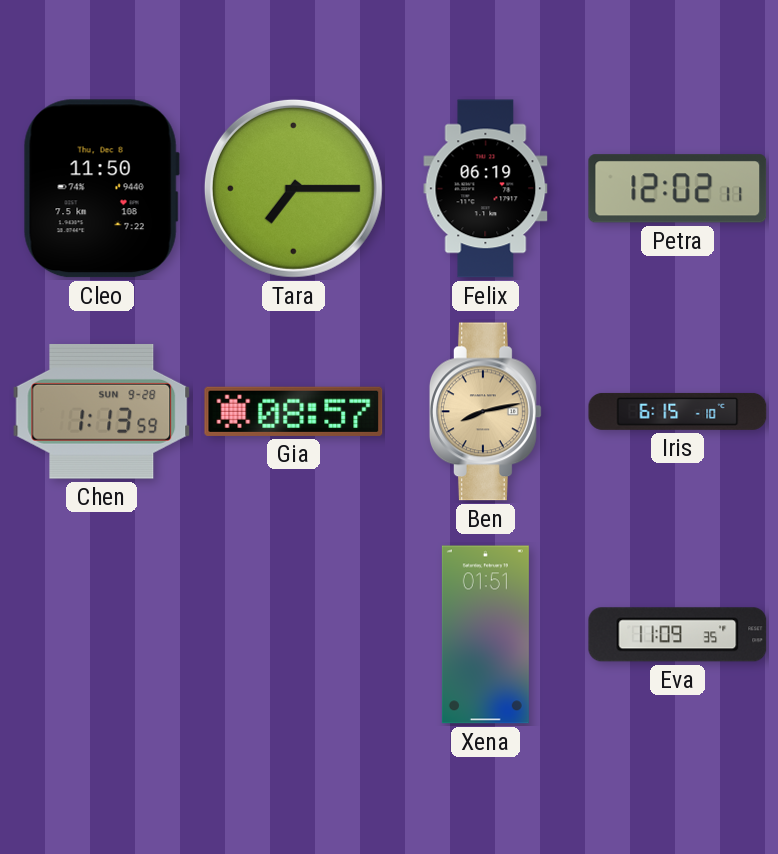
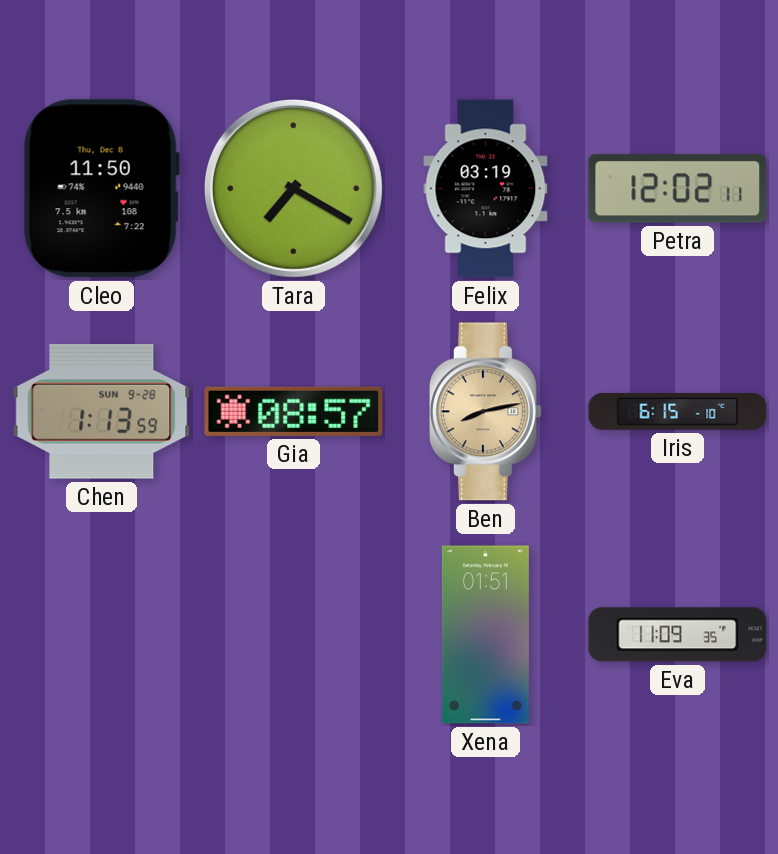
Tara: 7:15 -> 7:20 (293, 188)
Felix: 06:19 -> 03:19 (486, 189)
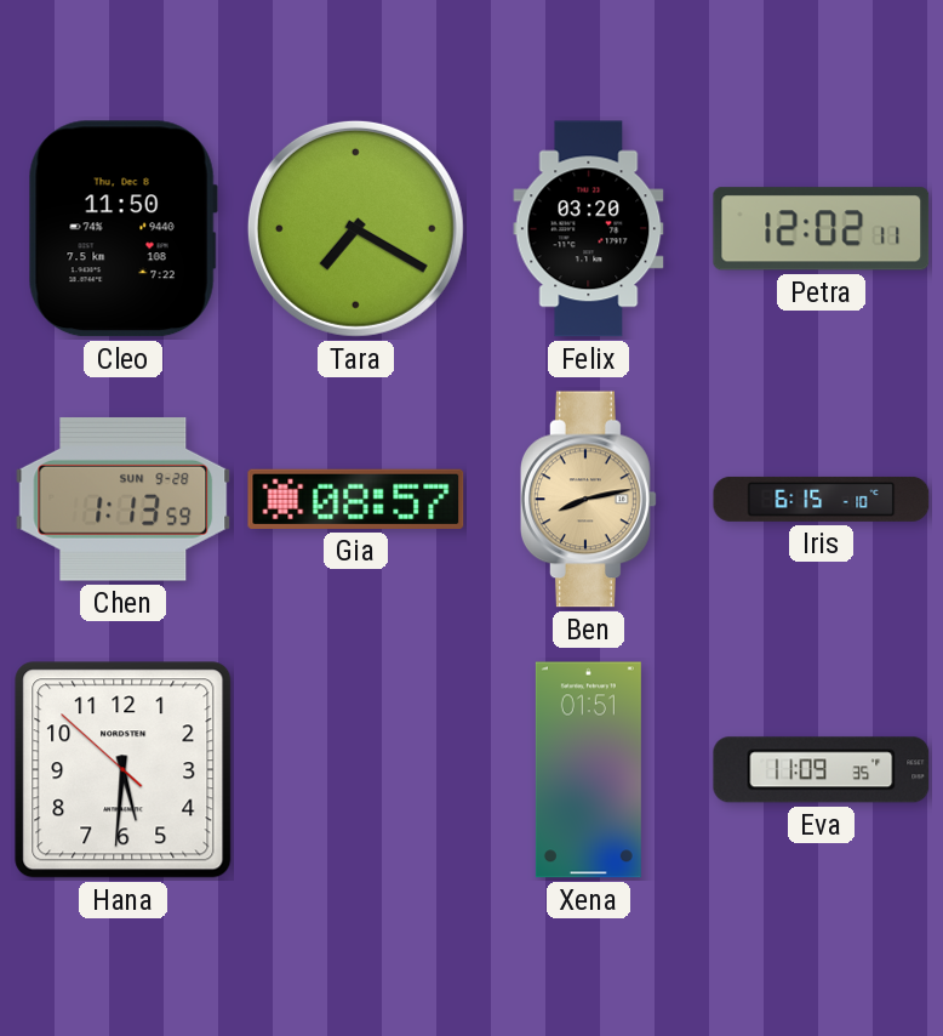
Felix: 03:19 -> 03:20 (589, 229)
Hana: none -> 5:30 (124, 770)
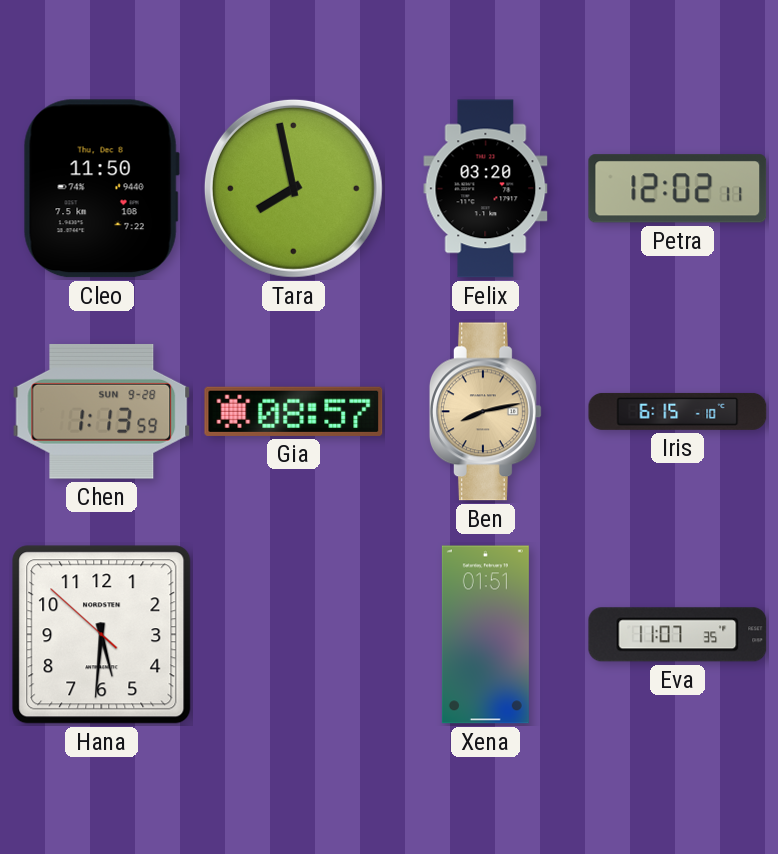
Tara: 7:20 -> 7:58 (293, 188)
Eva: 11:09 -> 11:07 (678, 635)
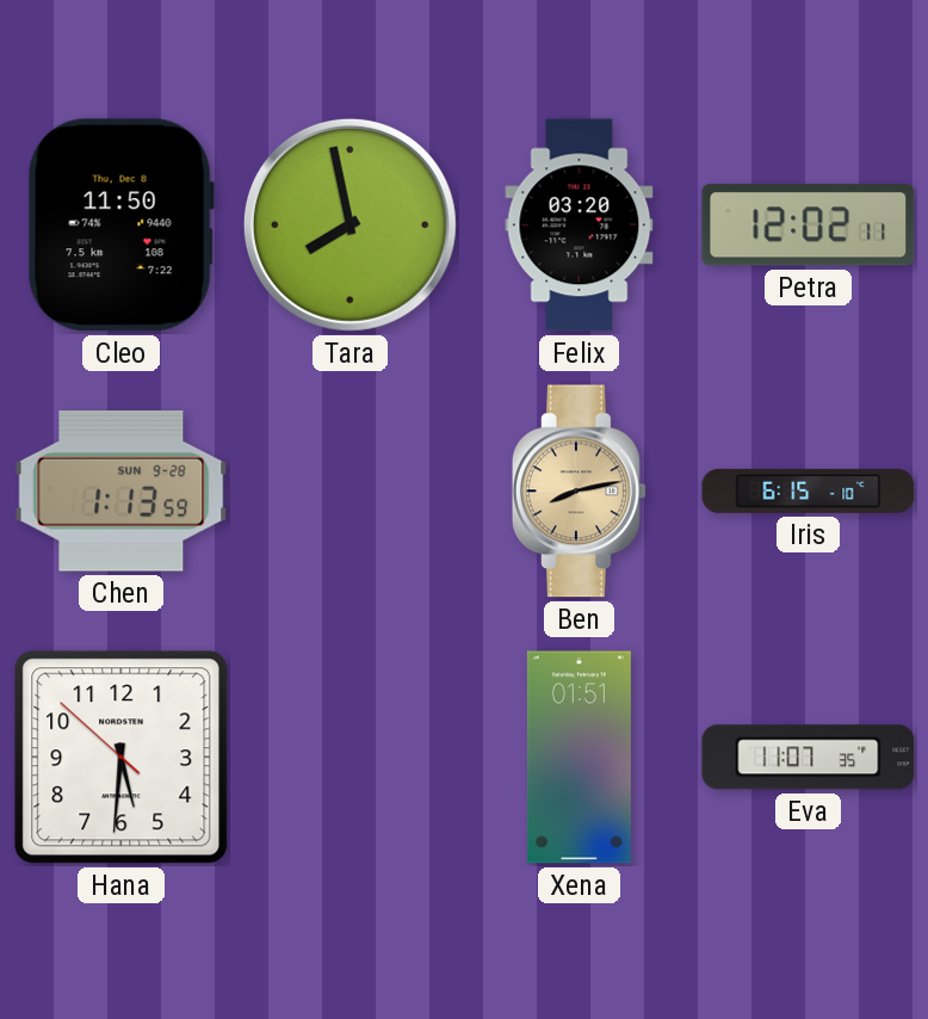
Gia: 08:57 -> none (294, 411)
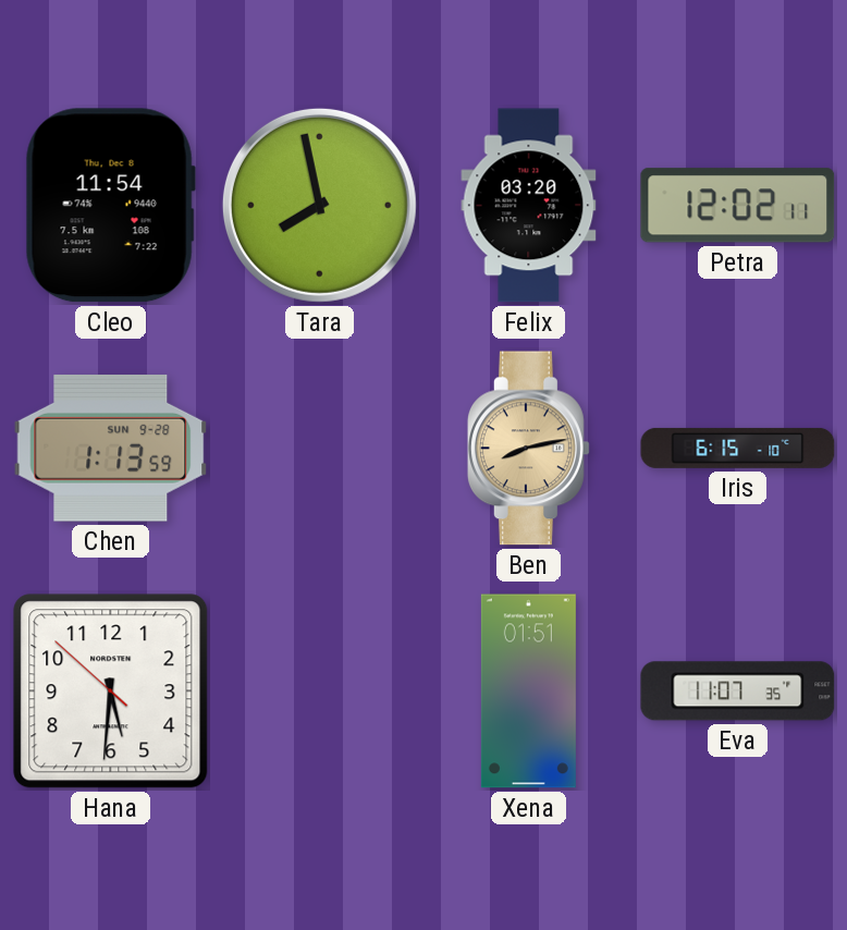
Cleo: 11:50 -> 11:54 (110, 206)
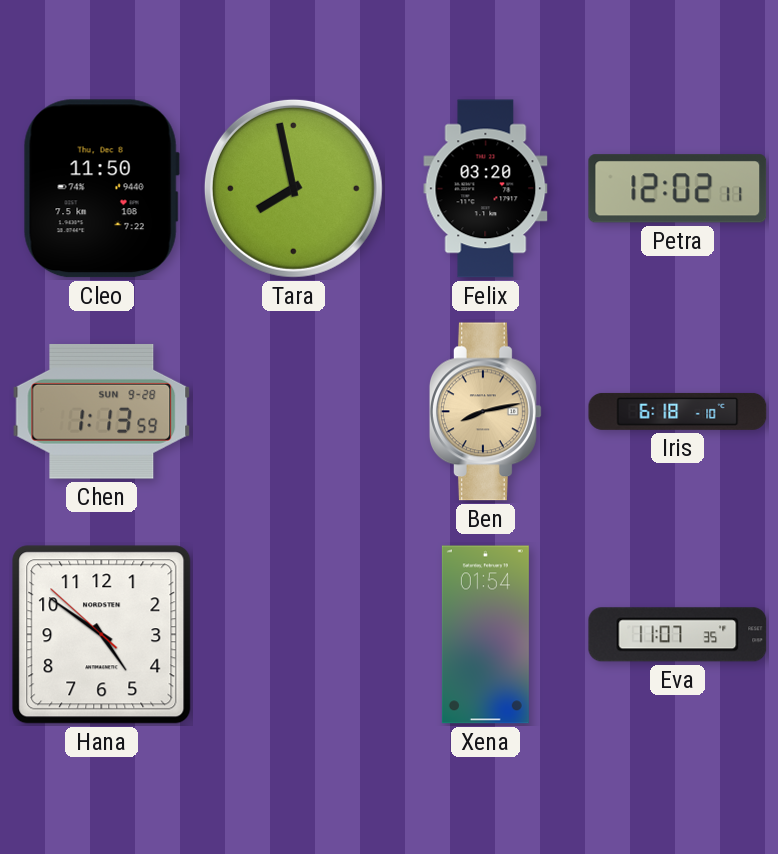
Cleo: 11:54 -> 11:50 (101, 189)
Iris: 6:15 -> 6:18 (678, 411)
Hana: 5:30 -> 4:50 (102, 635)
Xena: 01:51 -> 01:54 (485, 635)
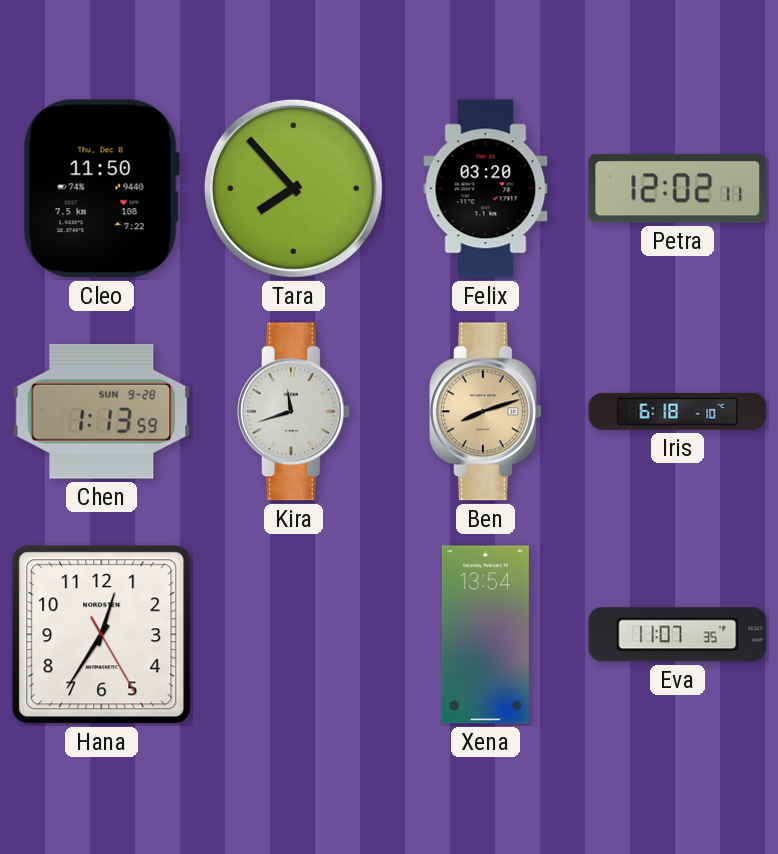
Tara: 7:58 -> 7:53 (293, 188)
Kira: none -> 11:42 (293, 412)
Ben: 8:13 -> 8:12 (485, 412)
Hana: 4:50 -> 12:35 (102, 635)
Xena: 01:54 -> 13:54 (485, 635)
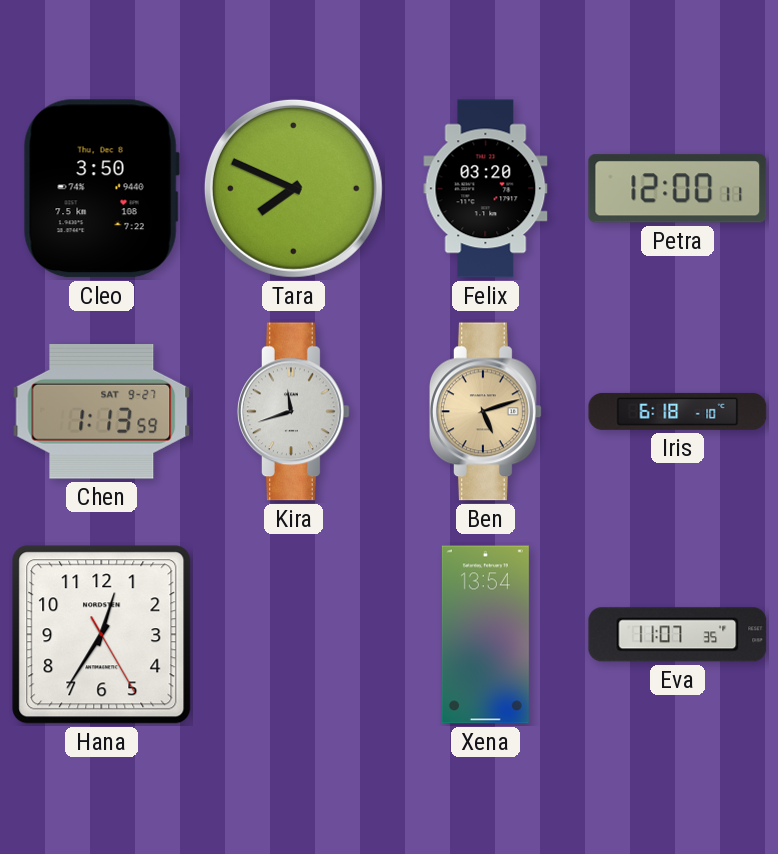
Cleo: 11:50 -> 3:50 (101, 189)
Tara: 7:53 -> 7:49 (293, 188)
Petra: 12:02 -> 12:00 (678, 189)
Chen date: SUN 9-28 -> SAT 9-27 (102, 411)
Ben: 8:12 -> 5:12 (485, 412)
